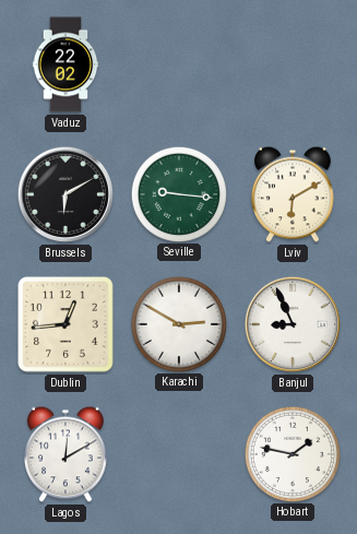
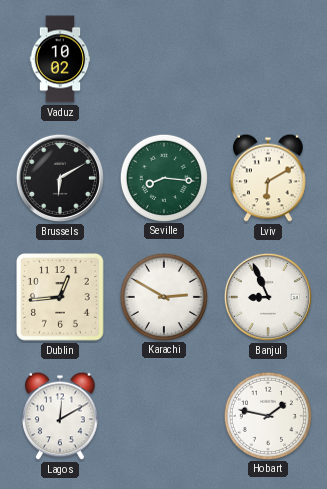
Vaduz: 22:02 -> 10:02 (60, 59)
Seville: 9:16 -> 8:16 (163, 177)
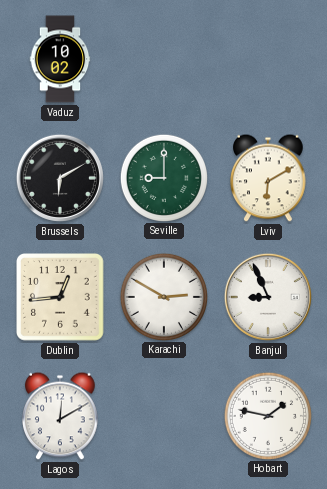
Seville: 8:16 -> 9:00 (163, 177)
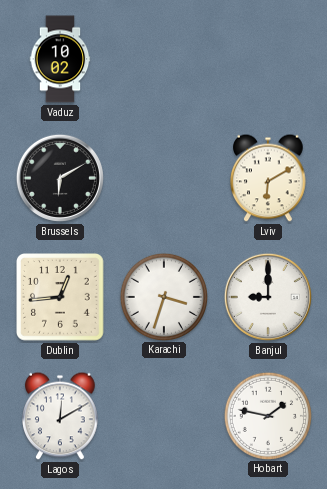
Seville: 9:00 -> none (163, 177)
Karachi: 2:50 -> 3:33 (163, 296)
Banjul: 8:56 -> 9:00 (268, 297)
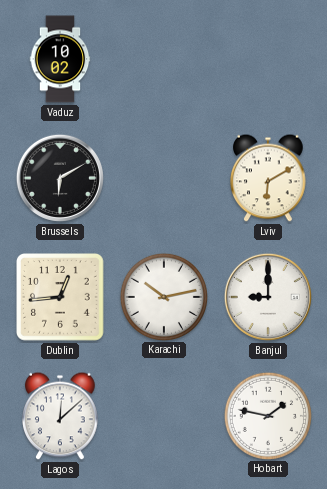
Karachi: 3:33 -> 10:13 (163, 296)
Lagos: 12:10 -> 12:08 (60, 416)
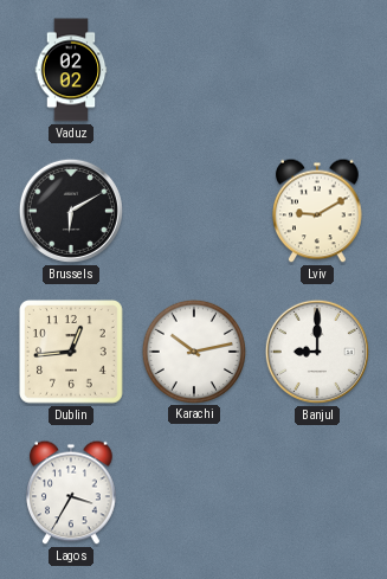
Vaduz: 10:02 -> 02:02 (71, 70)
Lviv: 6:10 -> 9:10 (317, 211)
Lagos: 12:08 -> 3:35 (71, 493)
Hobart: 1:47 -> none (267, 415)
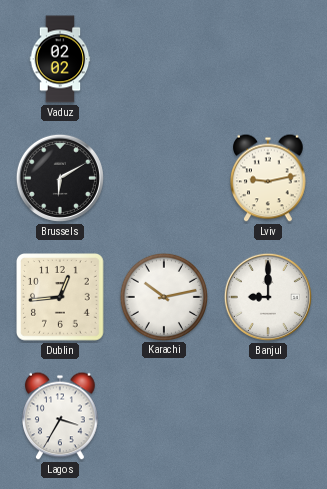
Lviv: 9:10 -> 9:13 (268, 178)
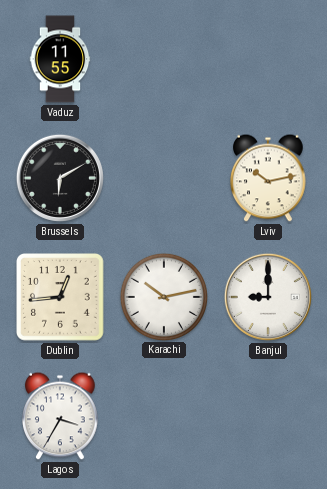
Vaduz: 02:02 -> 11:55 (60, 59)
Lviv: 9:13 -> 10:13 (268, 178)
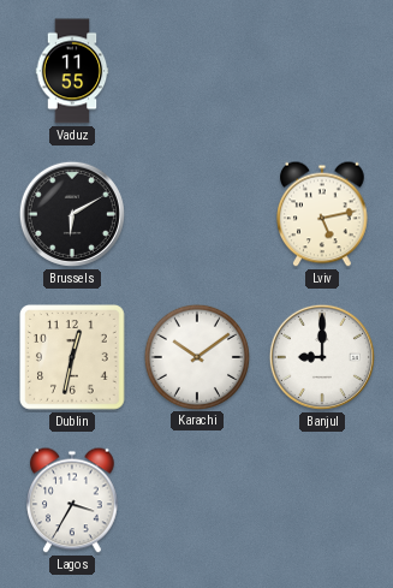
Lviv: 10:13 -> 5:13 (322, 214)
Dublin: 12:44 -> 12:32 (73, 358)
Karachi: 10:13 -> 10:09 (196, 356)
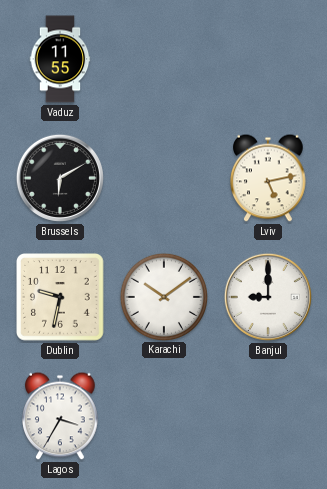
Dublin: 12:32 -> 9:32 (61, 298)
